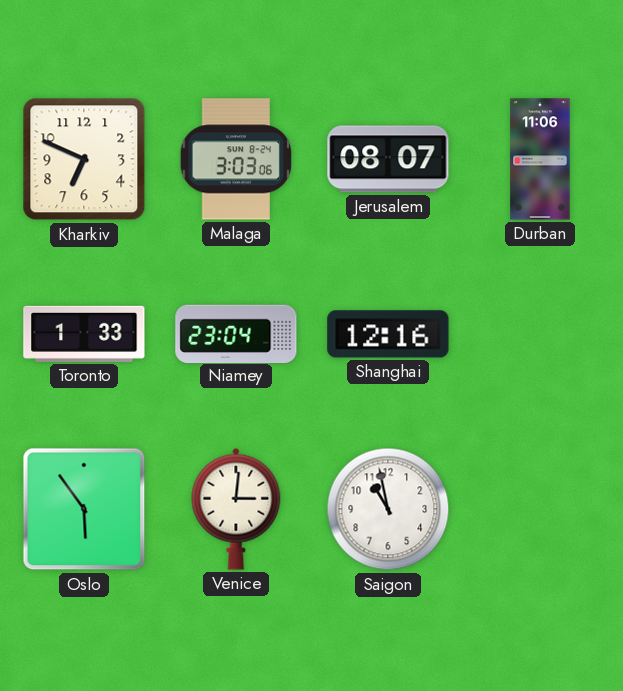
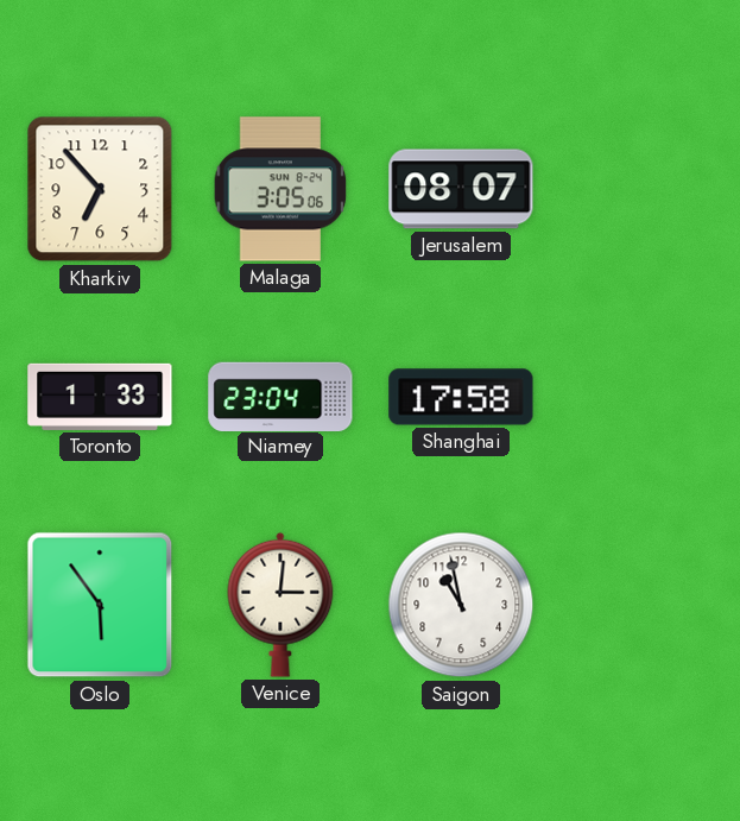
Kharkiv: 6:49 -> 6:53 (100, 189)
Malaga: 3:03 -> 3:05 (280, 189)
Durban: 11:06 -> none (540, 159)
Shanghai: 12:16 -> 17:58 (461, 397)
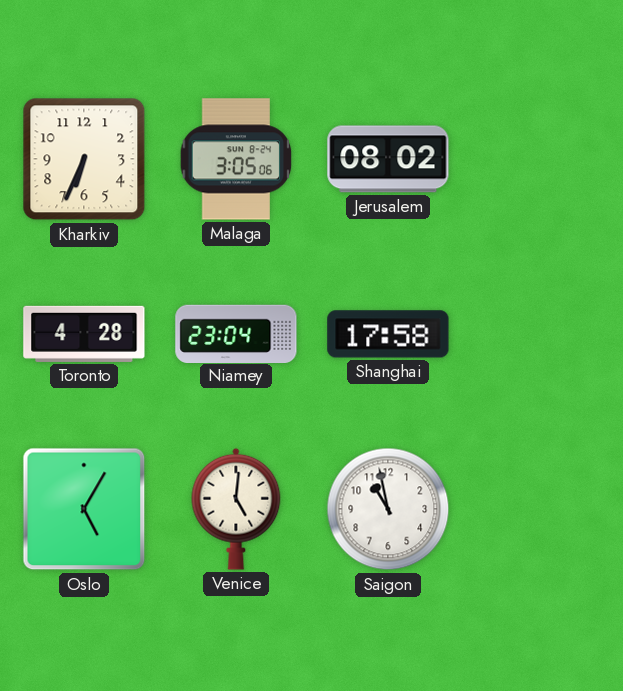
Kharkiv: 6:53 -> 6:34 (84, 159)
Jerusalem: 08:07 -> 08:02 (388, 159)
Toronto: 1:33 -> 4:28 (84, 334)
Oslo: 5:54 -> 5:05 (84, 509)
Venice: 3:01 -> 5:01 (236, 509)
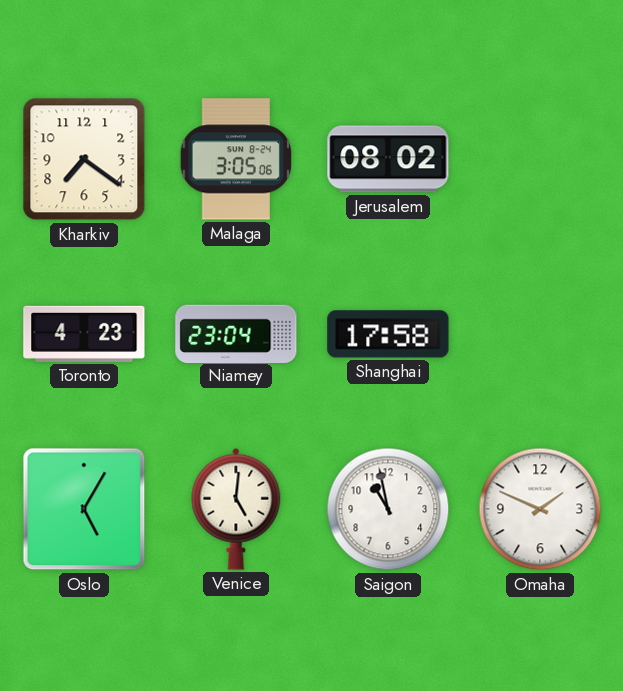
Kharkiv: 6:34 -> 7:21 (84, 159)
Toronto: 4:28 -> 4:23 (84, 334)
Omaha: none -> 1:49 (540, 509)
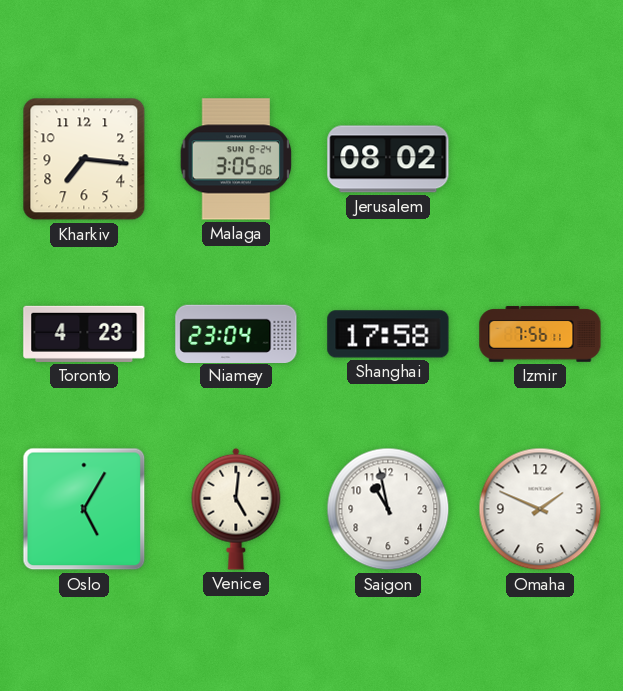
Kharkiv: 7:21 -> 7:16 (84, 159)
Izmir: none -> 7:56 (540, 334)
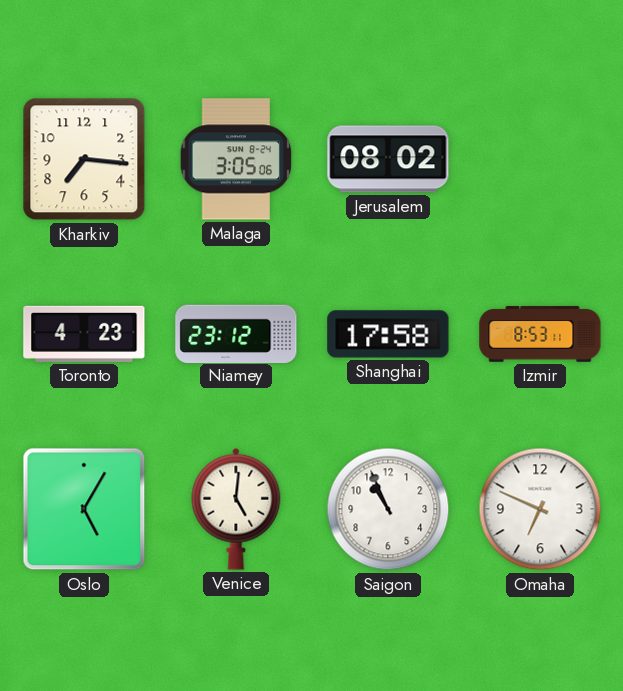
Niamey: 23:04 -> 23:12 (236, 333)
Izmir: 7:56 -> 8:53 (540, 334)
Saigon: 10:58 -> 10:56 (388, 509)
Omaha: 1:49 -> 6:49 (540, 509)
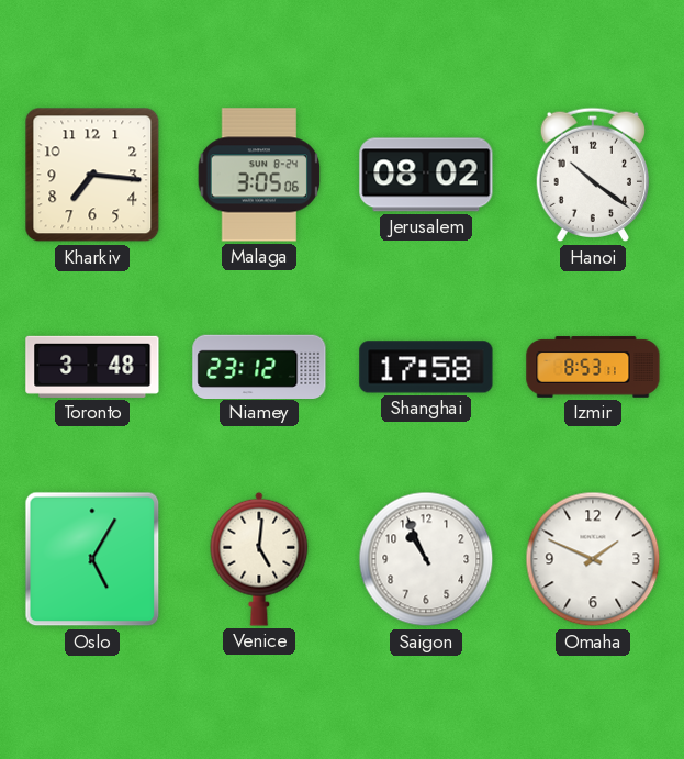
Hanoi: none -> 10:21 (592, 175)
Toronto: 4:23 -> 3:48 (92, 367)
Omaha: 6:49 -> 1:49 (593, 559)
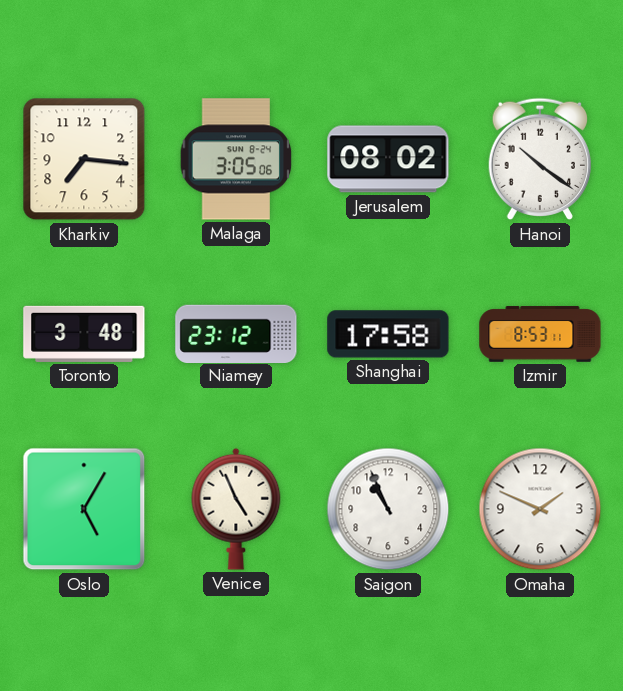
Venice: 5:01 -> 4:56 (236, 509)
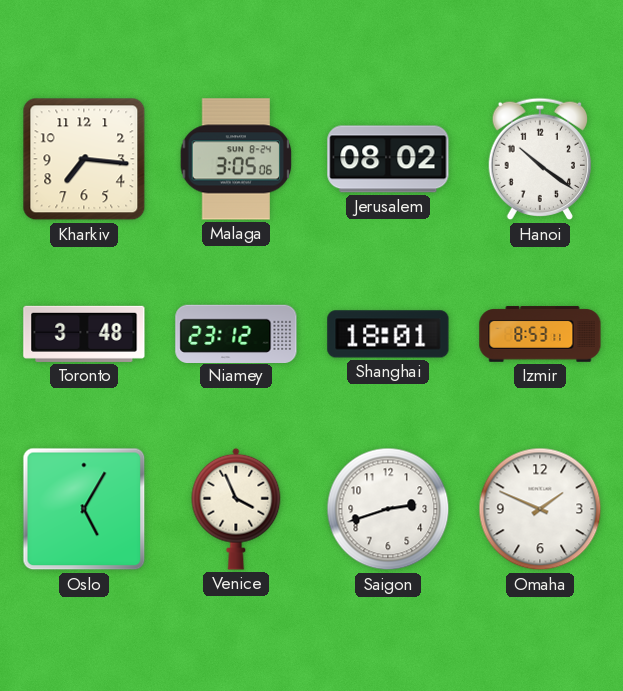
Shanghai: 17:58 -> 18:01 (388, 334)
Venice: 4:56 -> 3:56 (236, 509)
Saigon: 10:56 -> 2:42 (388, 509)
